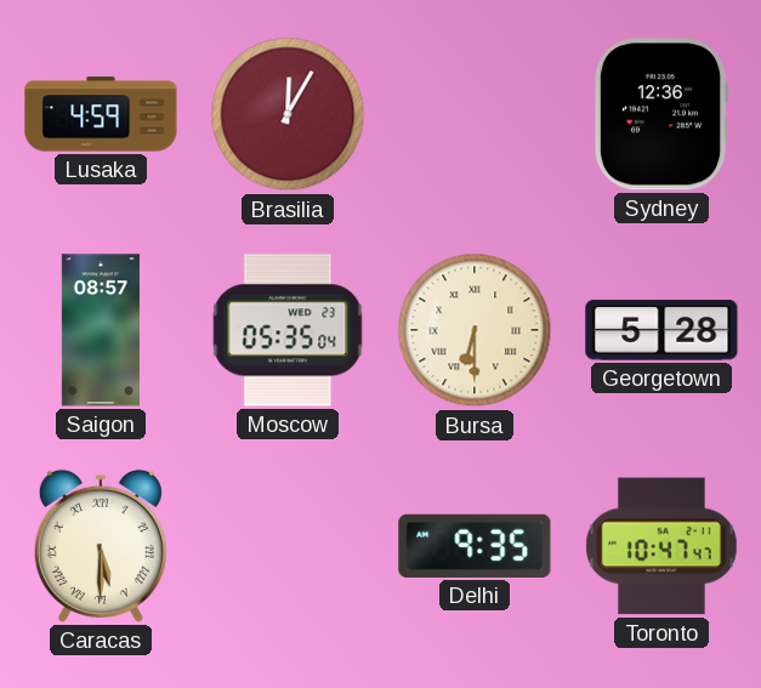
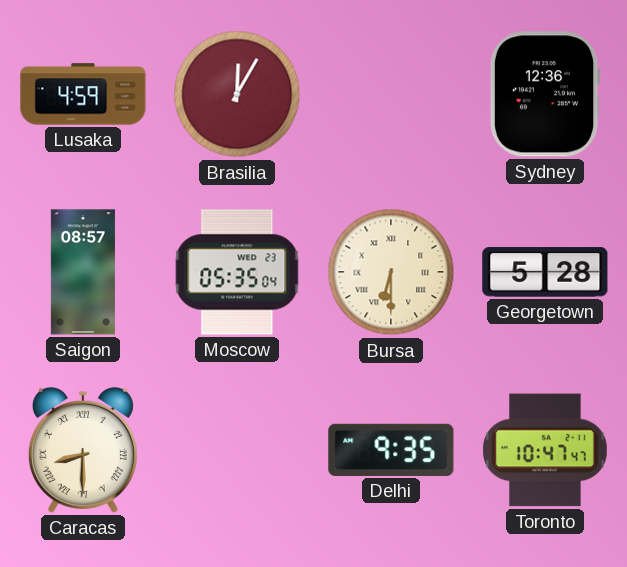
Caracas: 5:30 -> 8:30 (83, 450)
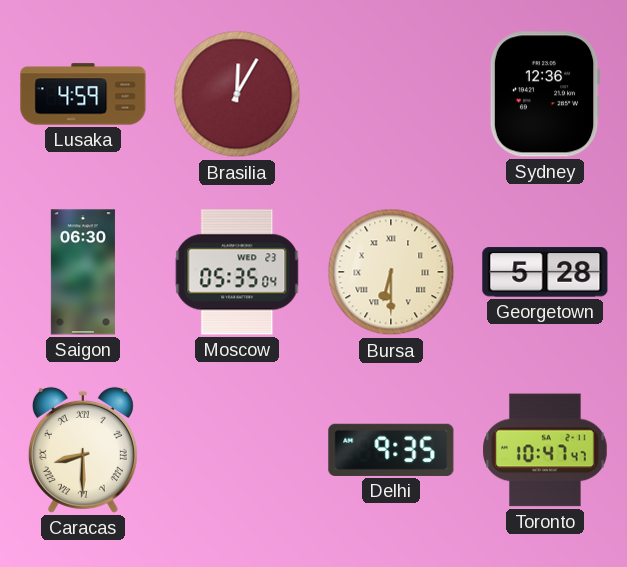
Saigon: 08:57 -> 06:30 (83, 272)
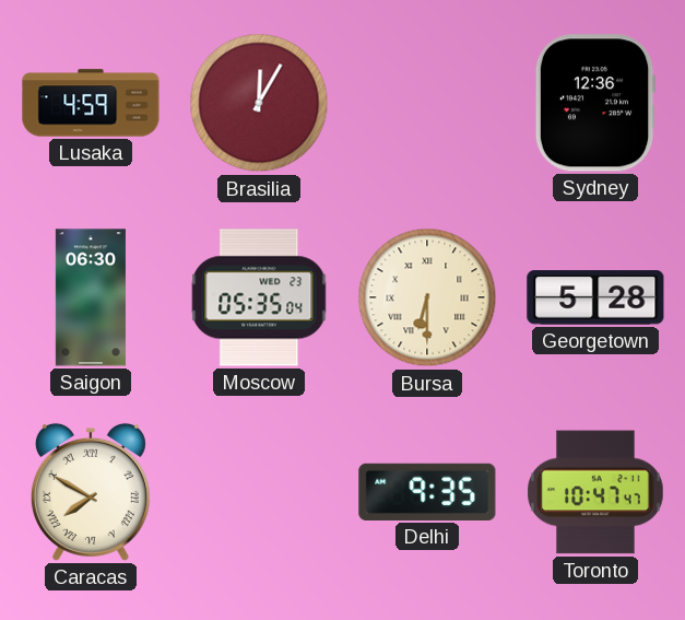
Caracas: 8:30 -> 7:50 (91, 492)
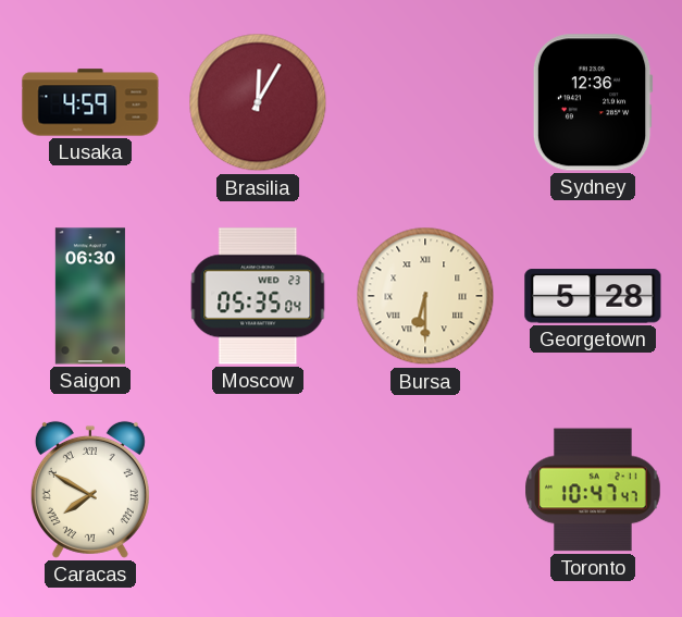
Delhi: 9:35 -> none (427, 492)
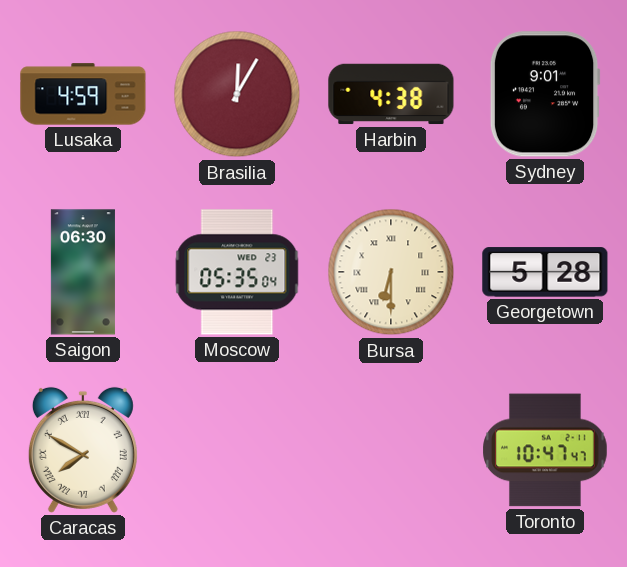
Harbin: none -> 4:38 (391, 94)
Sydney: 12:36 -> 9:01 (545, 94)
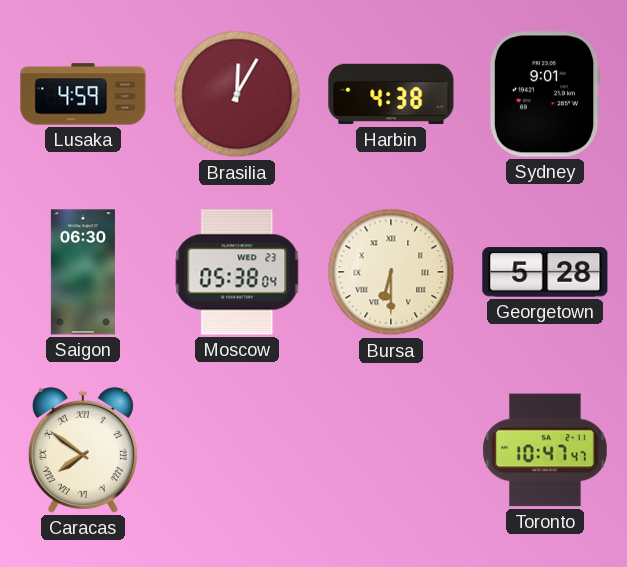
Moscow: 05:35 -> 05:38 (237, 272)
Caracas: 7:50 -> 7:51 (83, 450)
